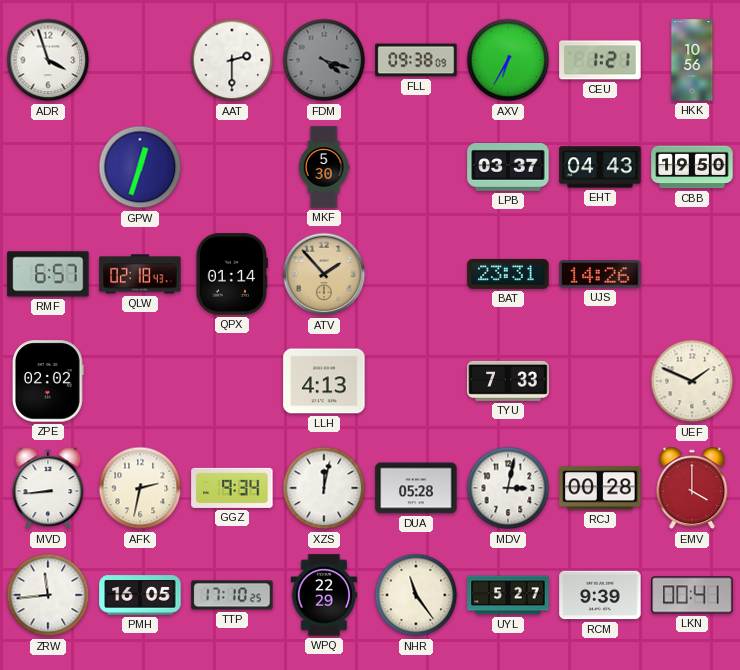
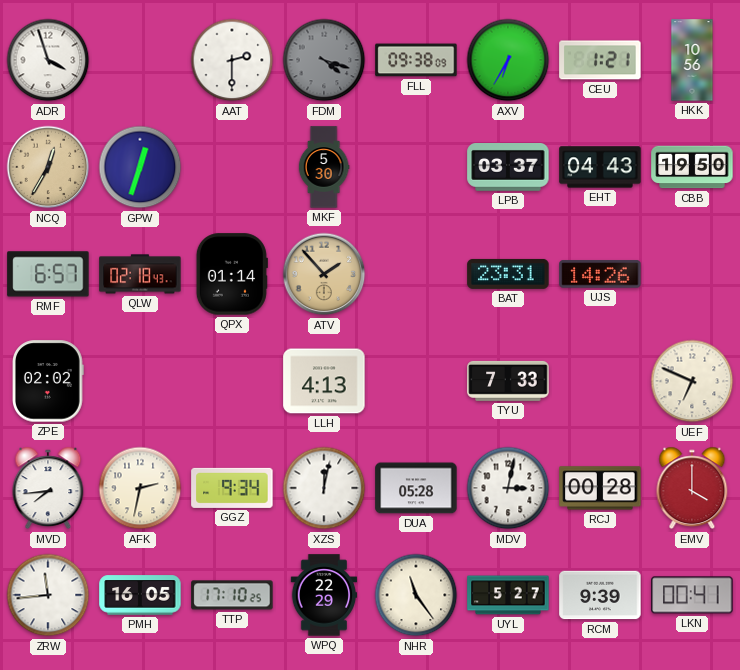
NCQ: none -> 12:35 (48, 167)
UEF: 1:49 -> 6:49 (692, 381)
MVD: 8:44 -> 7:44 (48, 488)
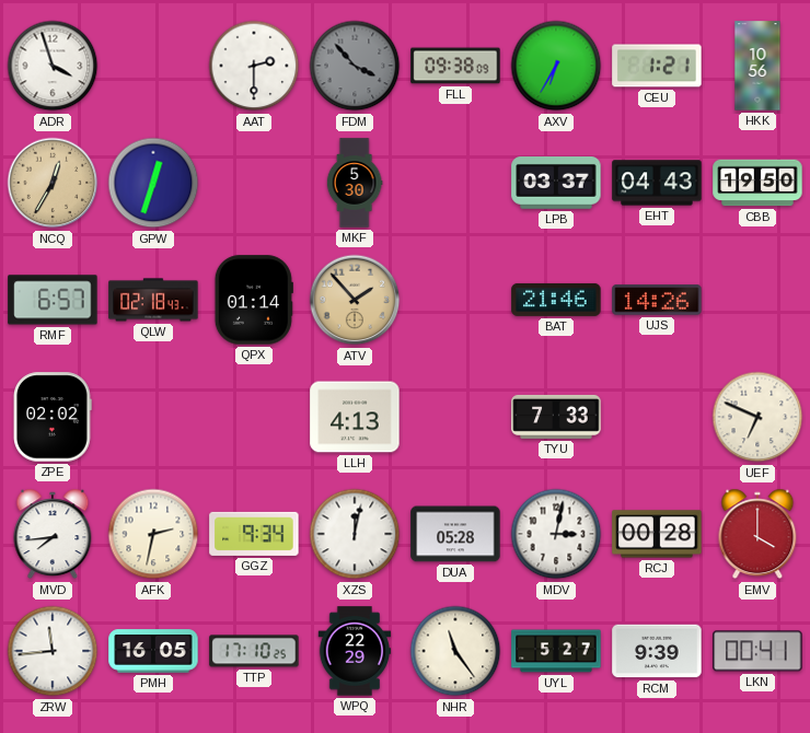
FDM: 4:18 -> 3:53 (355, 66)
BAT: 23:31 -> 21:46 (556, 300)
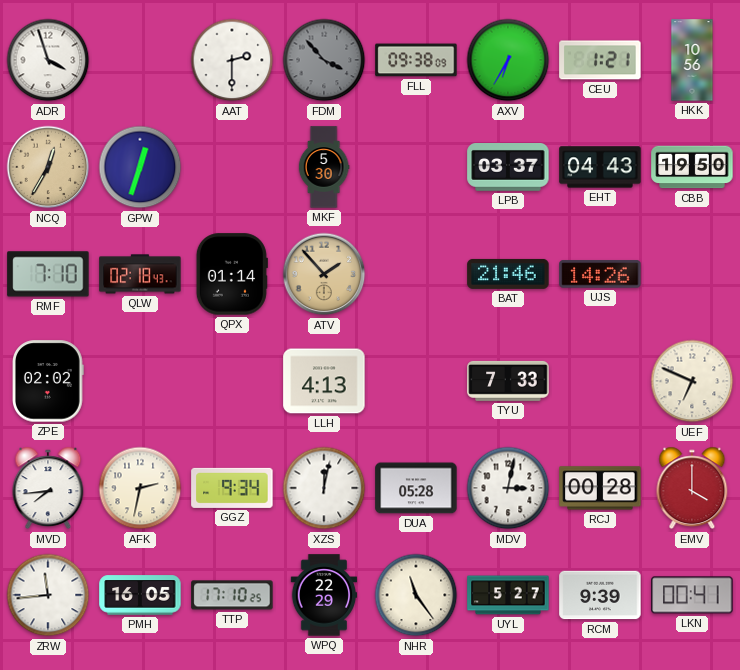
RMF: 6:57 -> 7:10 (48, 274)
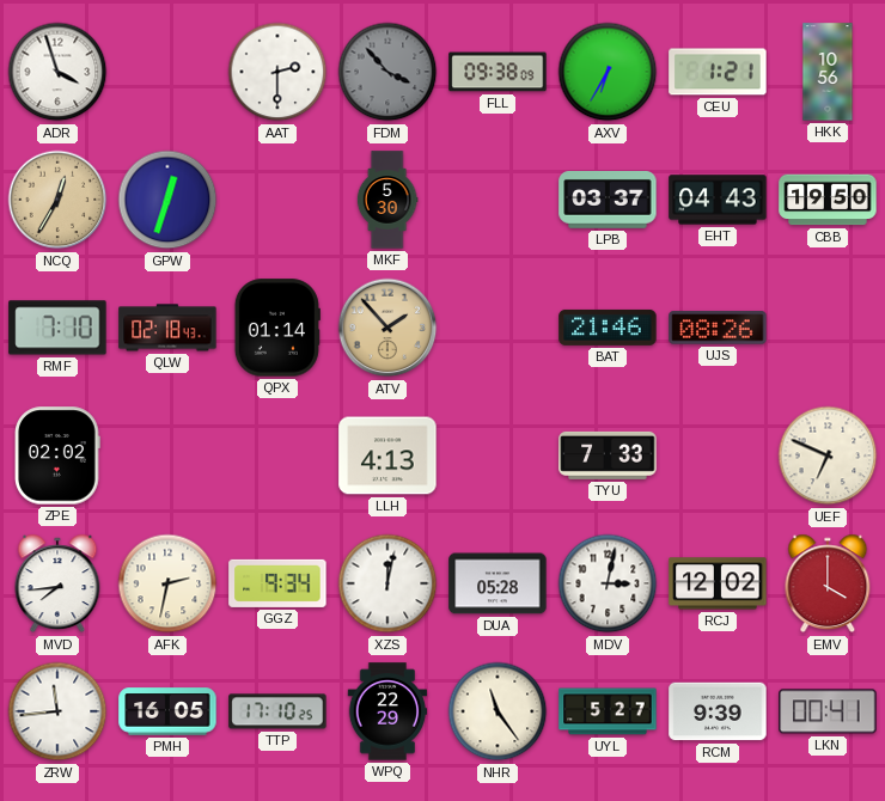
UJS: 14:26 -> 08:26 (718, 328)
RCJ: 00:28 -> 12:02 (718, 583)
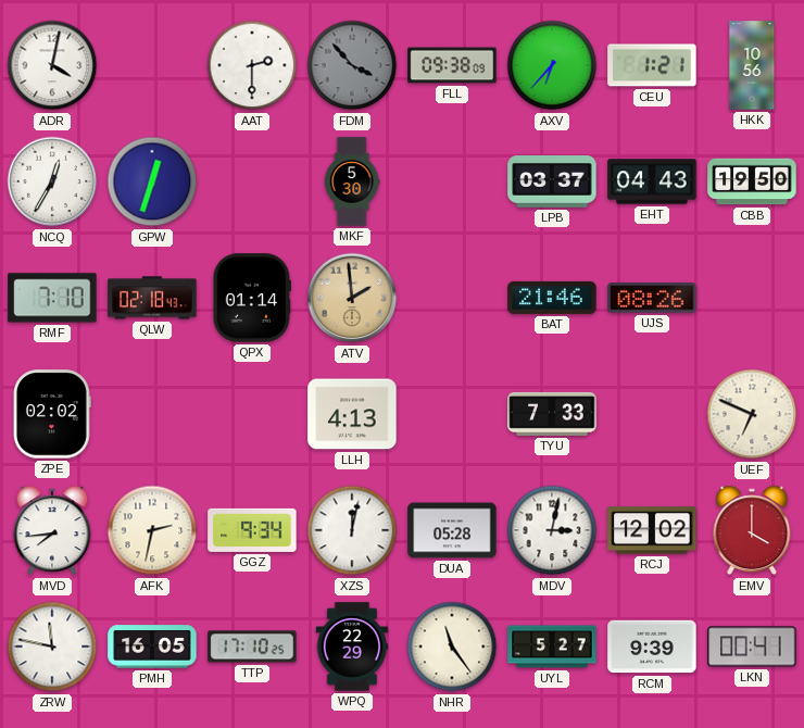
ADR: 3:57 -> 4:02 (52, 65)
AXV: 6:35 -> 6:37 (552, 65)
NCQ dial: champagne -> white (52, 181)
ATV: 1:53 -> 1:59 (352, 298)
ZRW: 11:44 -> 11:47 (52, 647)
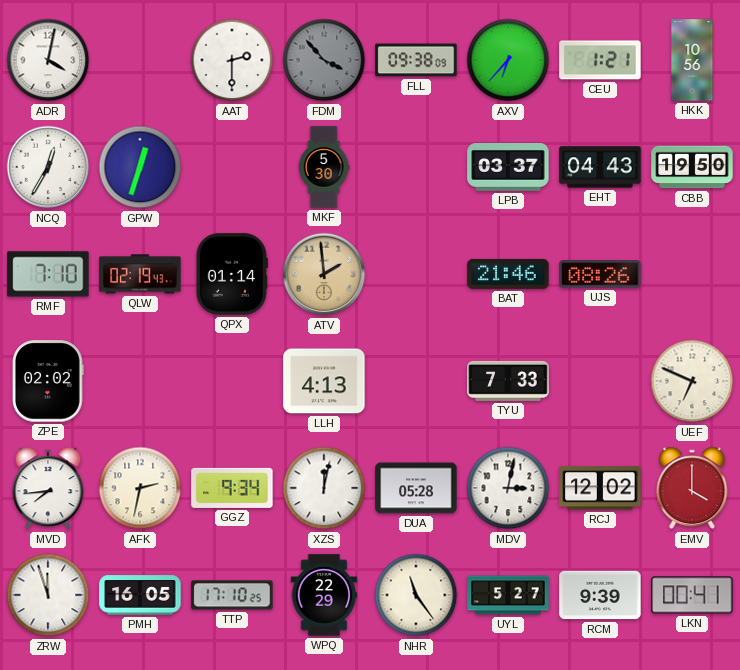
QLW: 02:18 -> 02:19 (140, 274)
ZRW: 11:47 -> 11:57 (48, 595)
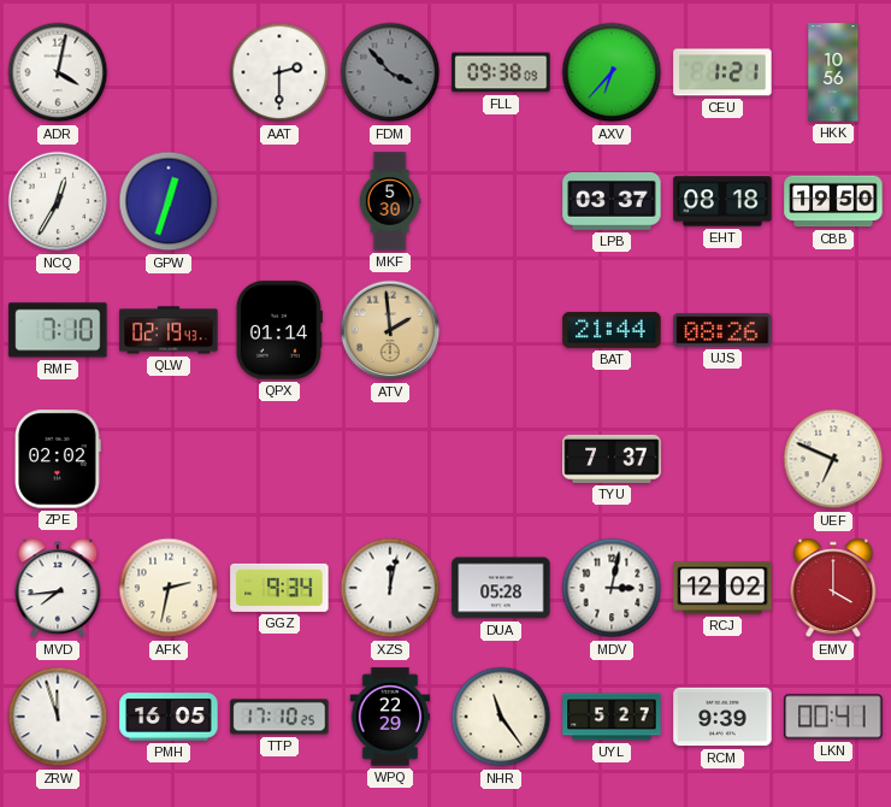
EHT: 04:43 -> 08:18 (722, 201)
BAT: 21:46 -> 21:44 (612, 330)
LLH: 4:13 -> none (324, 381)
TYU: 7:33 -> 7:37 (612, 459)
